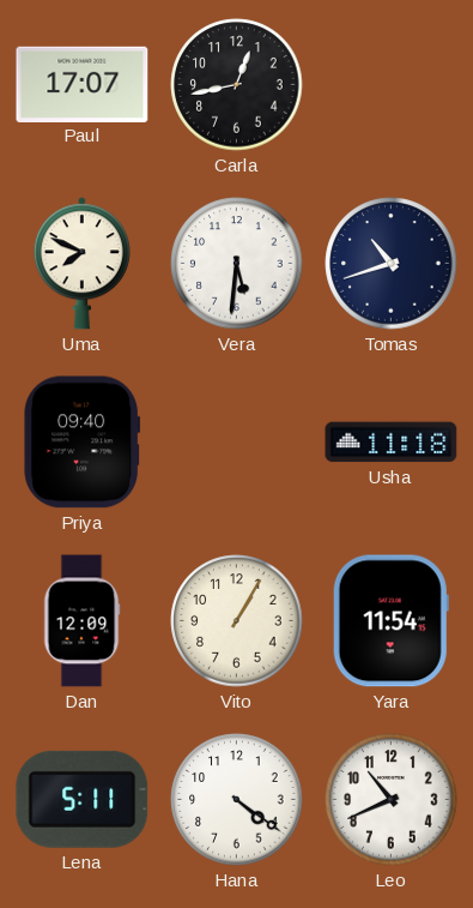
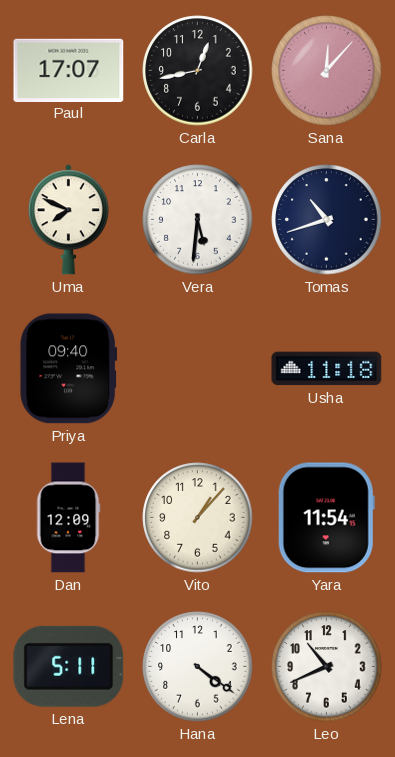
Sana: none -> 12:07 (327, 71)
Vito: 1:05 -> 1:07 (198, 518)
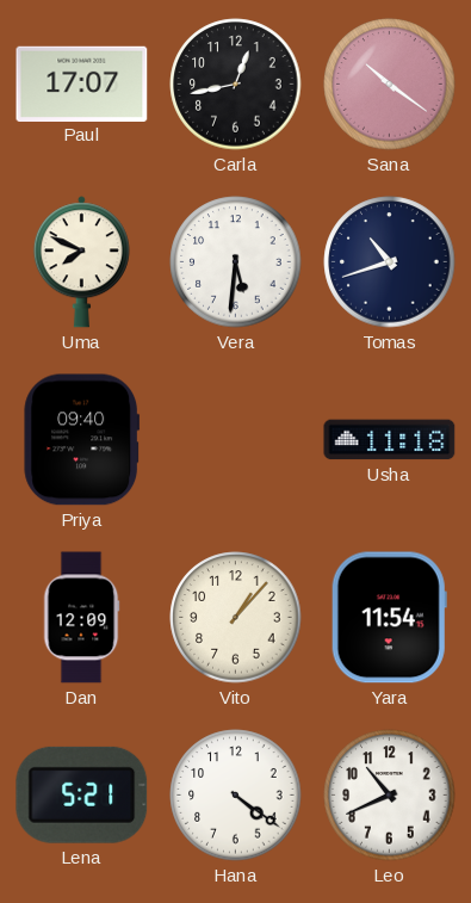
Sana: 12:07 -> 10:21 (390, 85)
Lena: 5:11 -> 5:21 (82, 794)
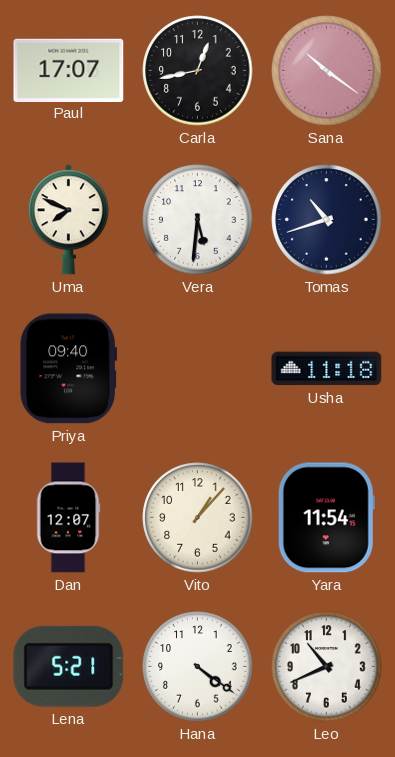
Dan: 12:09 -> 12:07 (68, 518)
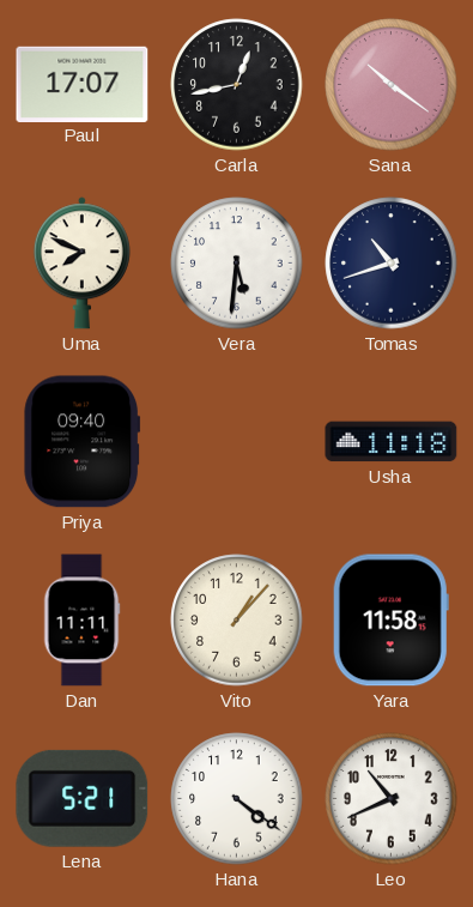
Dan: 12:07 -> 11:11 (81, 621)
Yara: 11:54 -> 11:58 (390, 621)
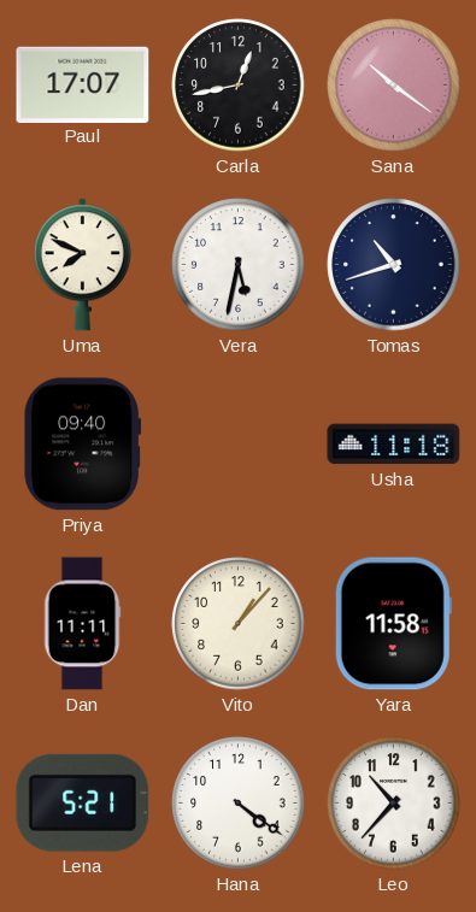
Vera: 5:31 -> 5:32 (239, 265)
Leo: 10:41 -> 10:37 (394, 804)
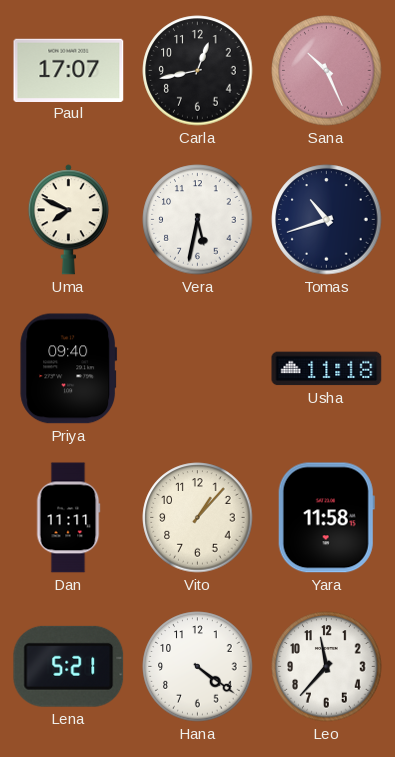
Sana: 10:21 -> 10:26 (327, 71)
Leo: 10:37 -> 11:37 (327, 667)
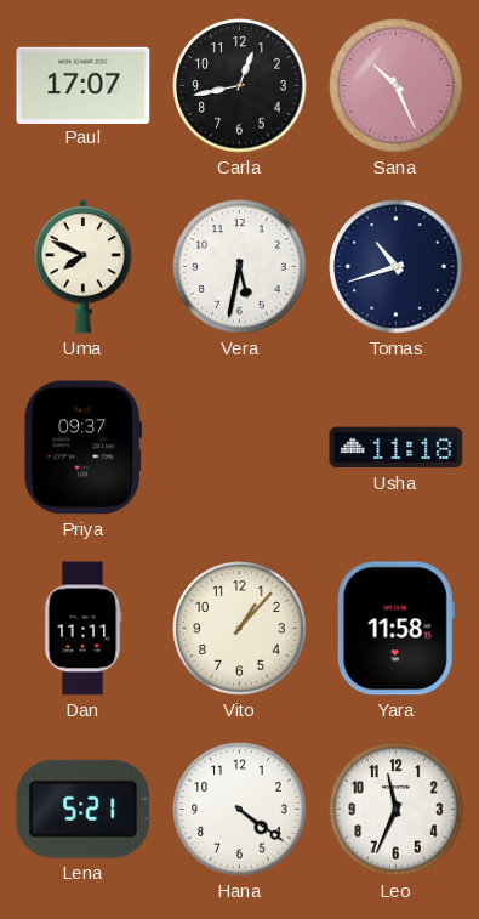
Priya: 09:40 -> 09:37 (84, 448)
Leo: 11:37 -> 11:34 (397, 810)
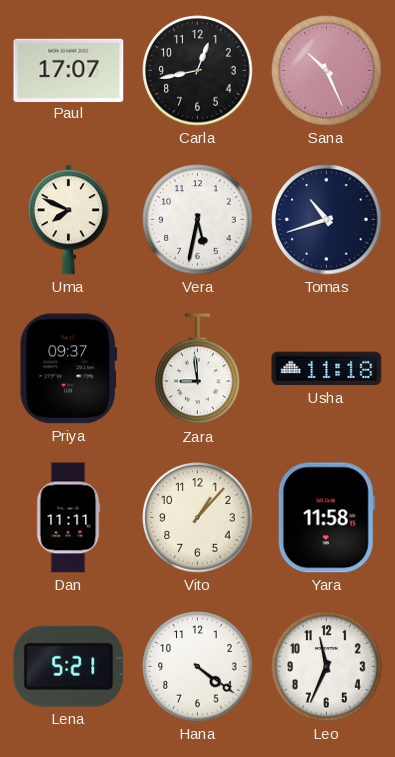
Zara: none -> 8:59 (198, 369)
